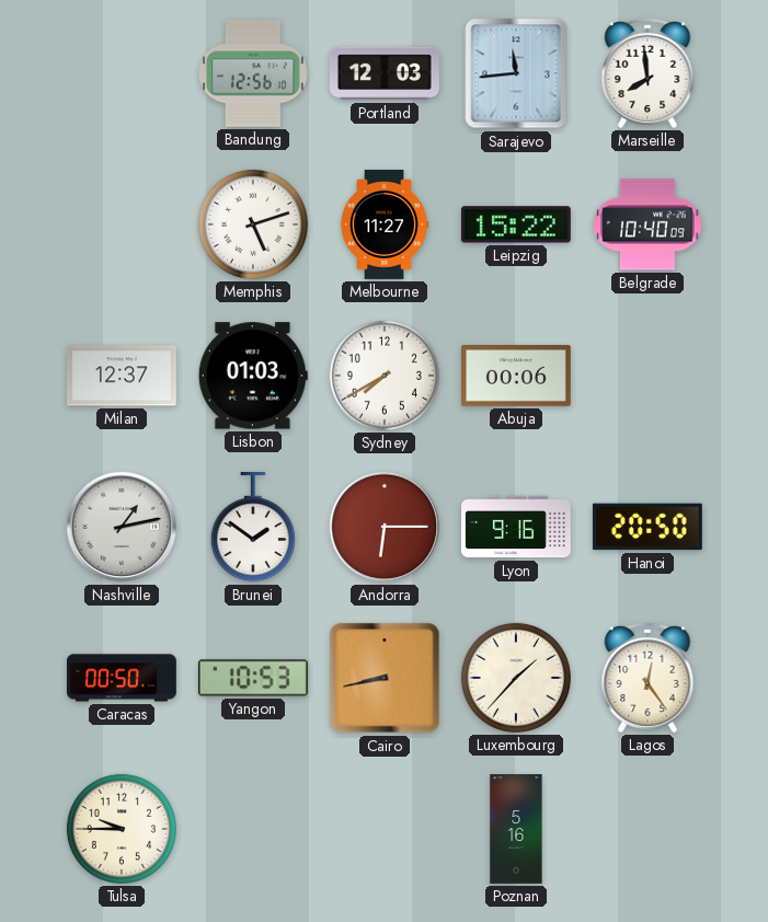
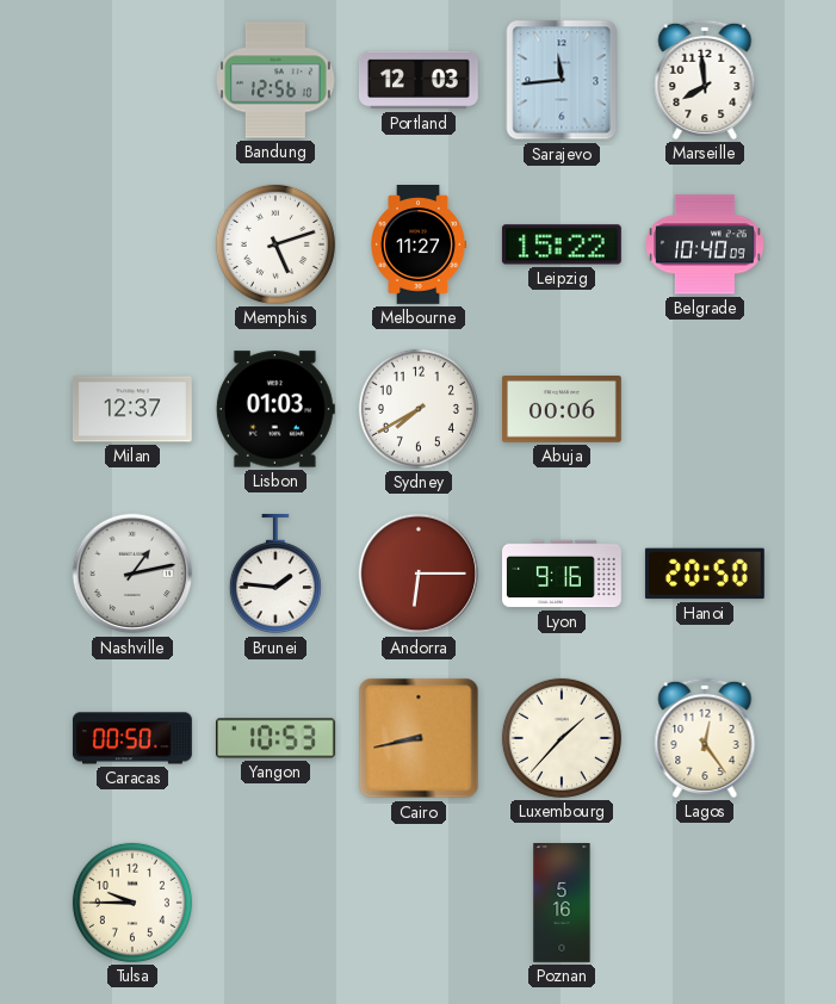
Brunei: 1:51 -> 1:46 (275, 574)
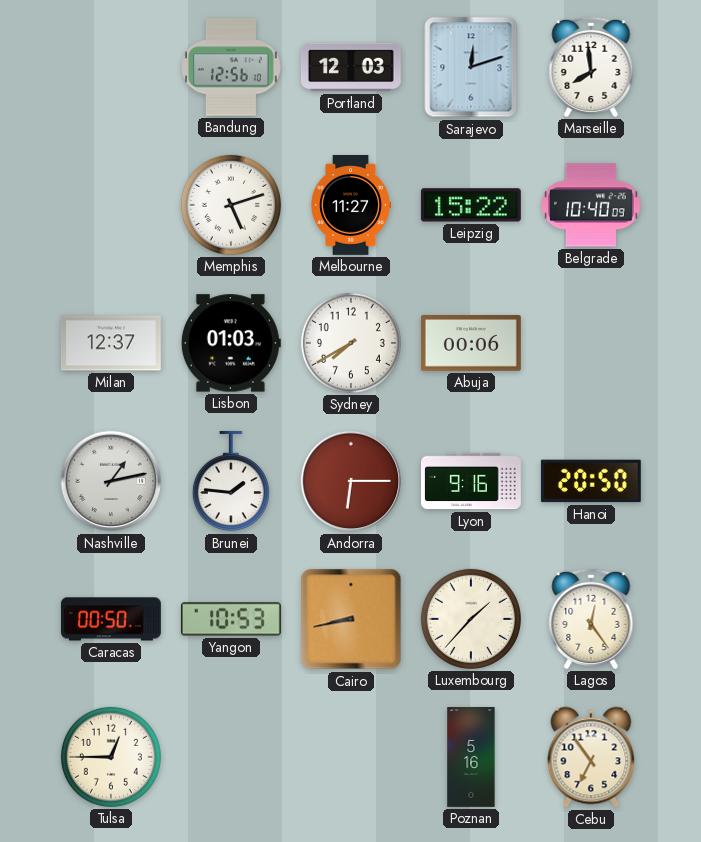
Sarajevo: 11:44 -> 12:12 (471, 67)
Tulsa: 9:45 -> 12:45 (111, 757)
Cebu: none -> 6:54 (591, 757)
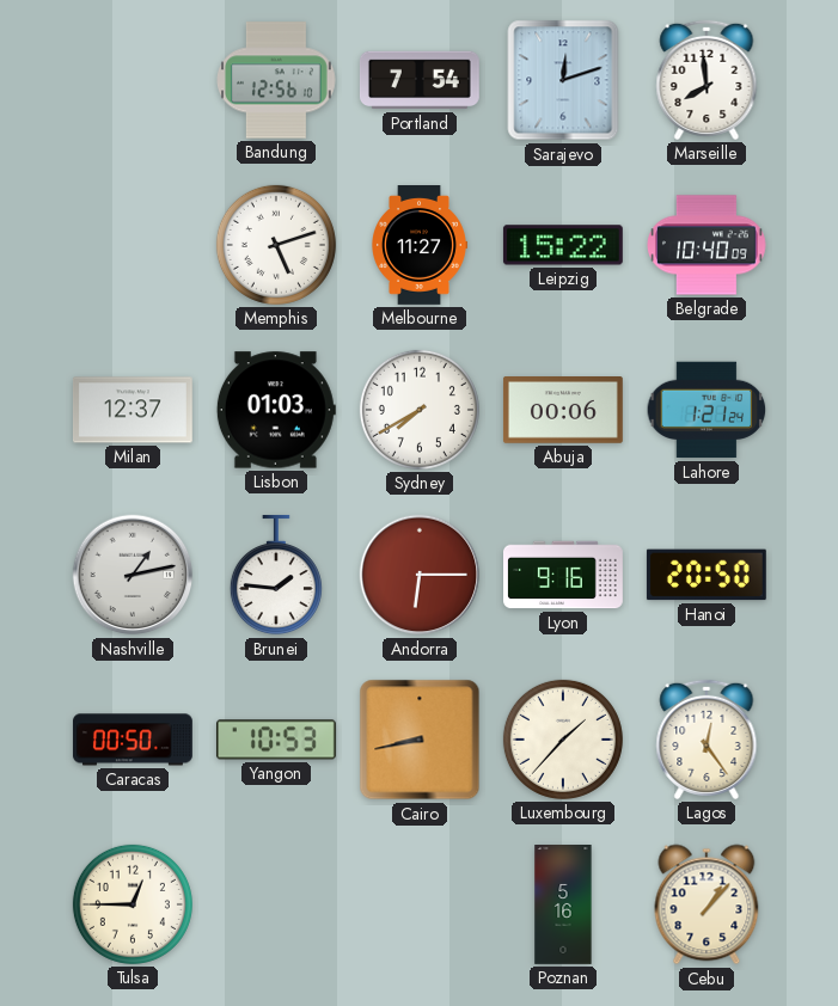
Portland: 12:03 -> 7:54 (420, 80)
Lahore: none -> 1:21 (707, 410)
Cebu: 6:54 -> 1:07 (707, 904)
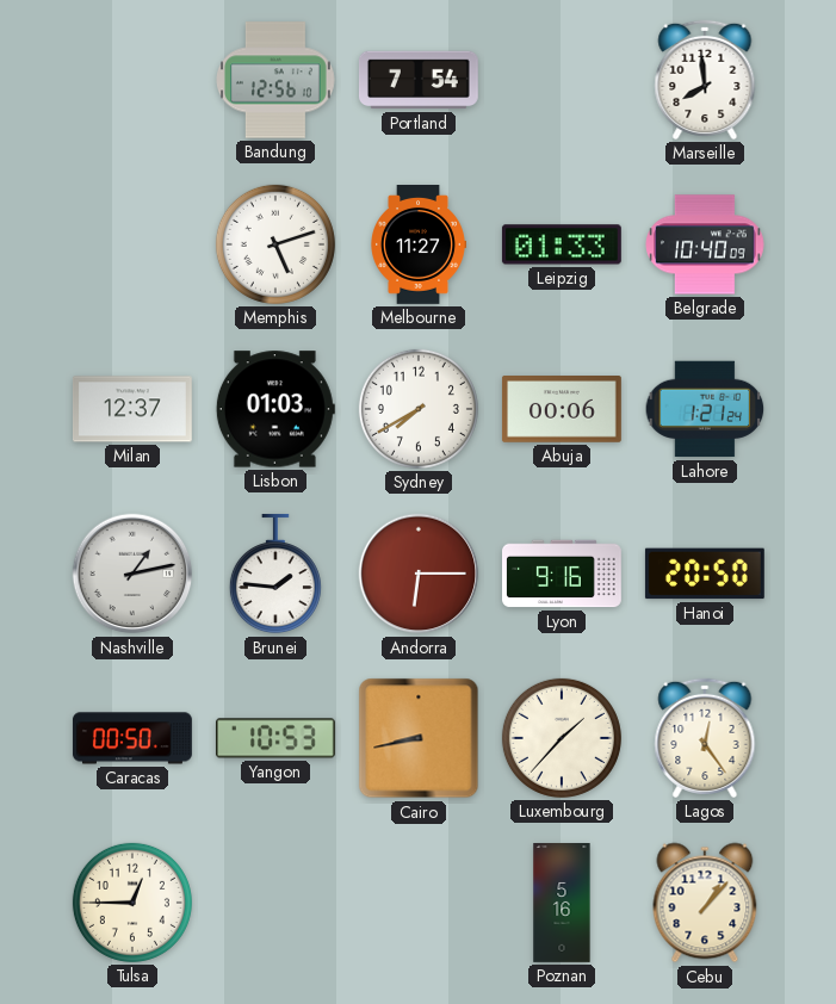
Sarajevo: 12:12 -> none (563, 80)
Leipzig: 15:22 -> 01:33 (562, 244)
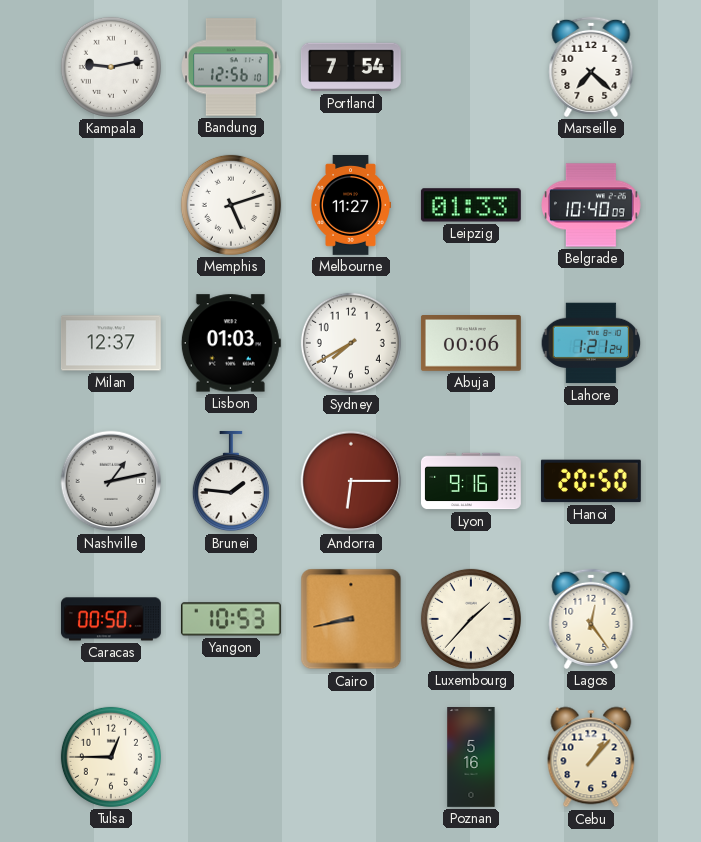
Kampala: none -> 9:13 (111, 67)
Marseille: 7:59 -> 7:22 (591, 67)
